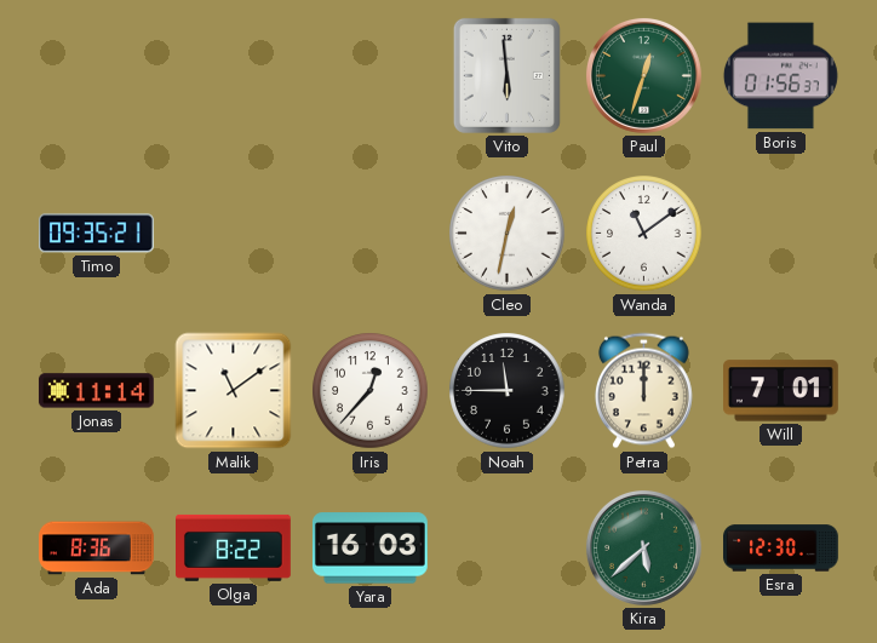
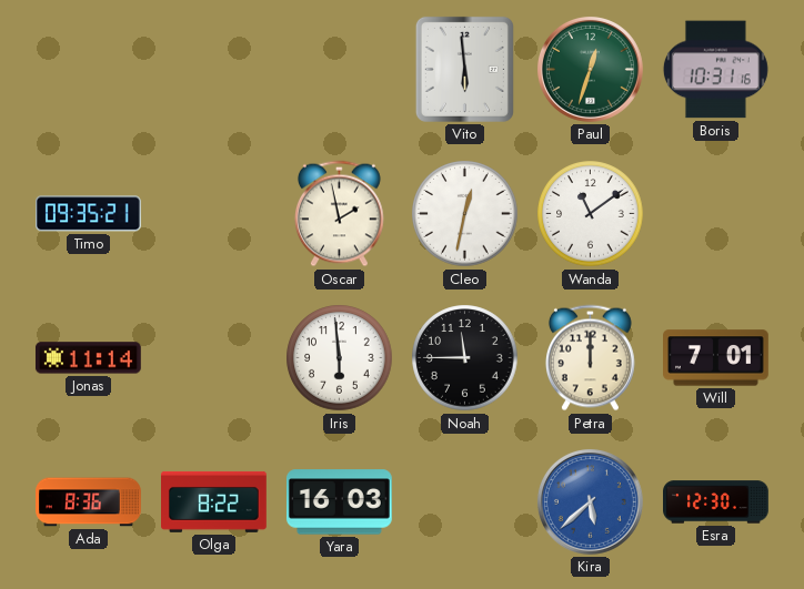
Boris: 01:56 -> 10:31 (715, 70)
Oscar: none -> 1:58 (339, 214)
Malik: 11:09 -> none (234, 391)
Iris: 12:37 -> 5:59 (340, 358)
Kira dial: green -> blue (590, 501)
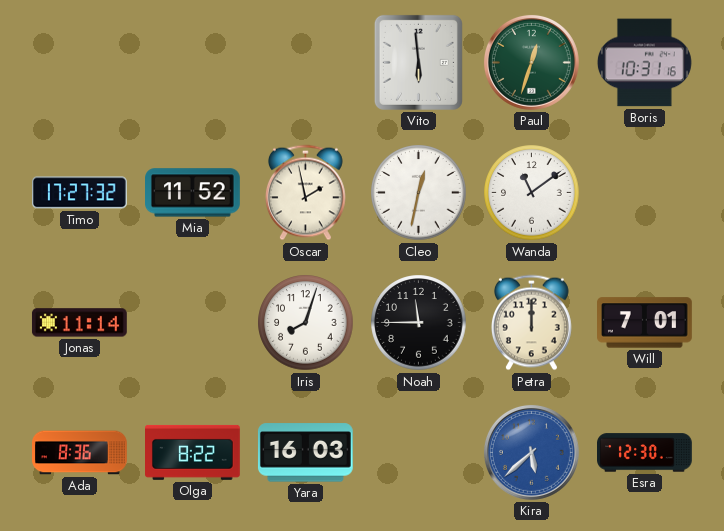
Timo: 09:35 -> 17:27 (80, 193)
Mia: none -> 11:52 (193, 193)
Iris: 5:59 -> 8:03 (306, 323)
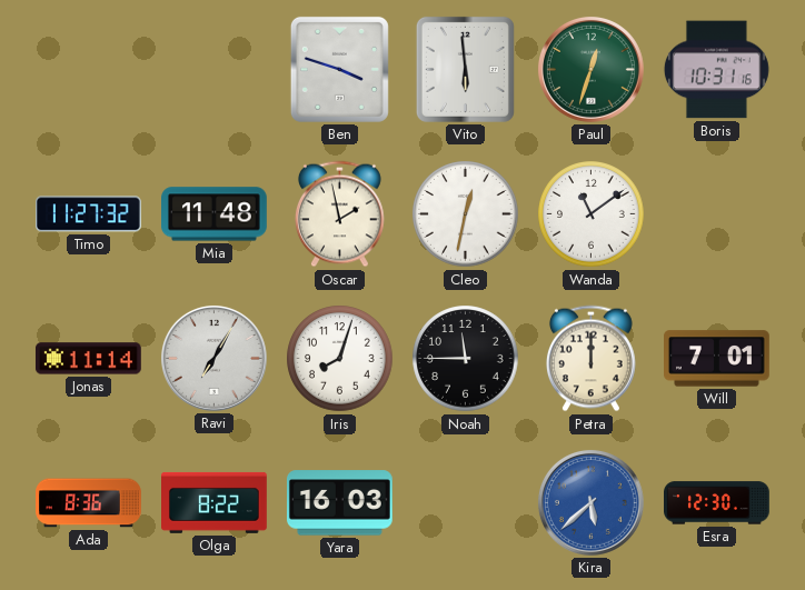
Ben: none -> 3:48 (339, 69)
Timo: 17:27 -> 11:27 (89, 214)
Mia: 11:52 -> 11:48 (215, 214)
Ravi: none -> 7:05 (213, 358)
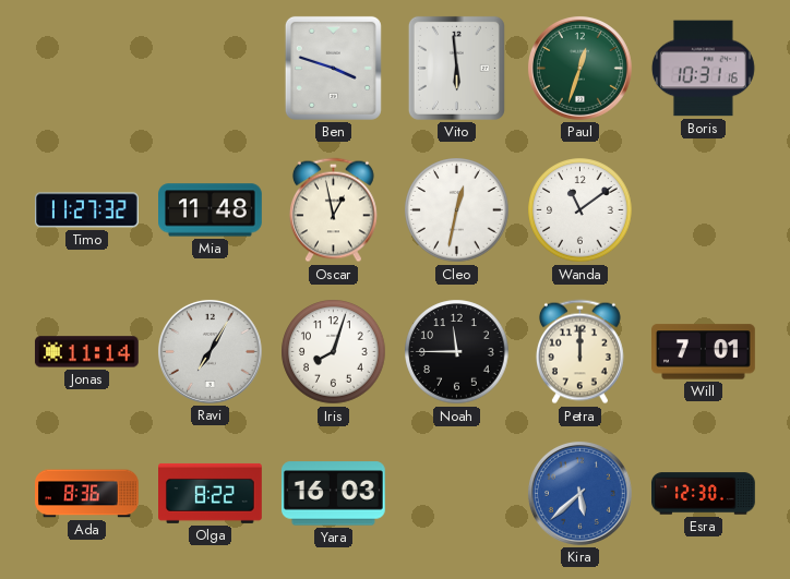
Oscar: 1:58 -> 12:58 (333, 210)
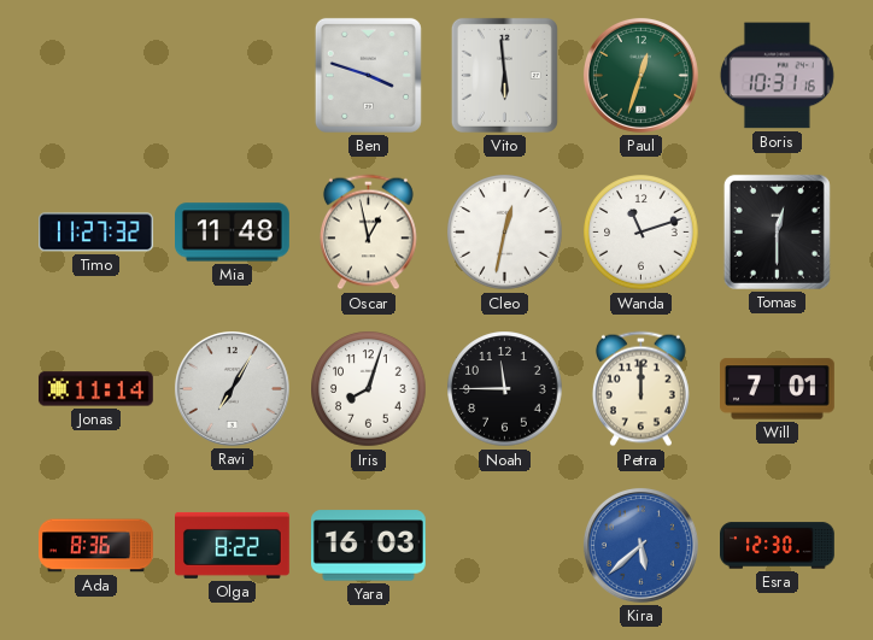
Wanda: 11:09 -> 11:12 (641, 233)
Tomas: none -> 12:30 (777, 231)
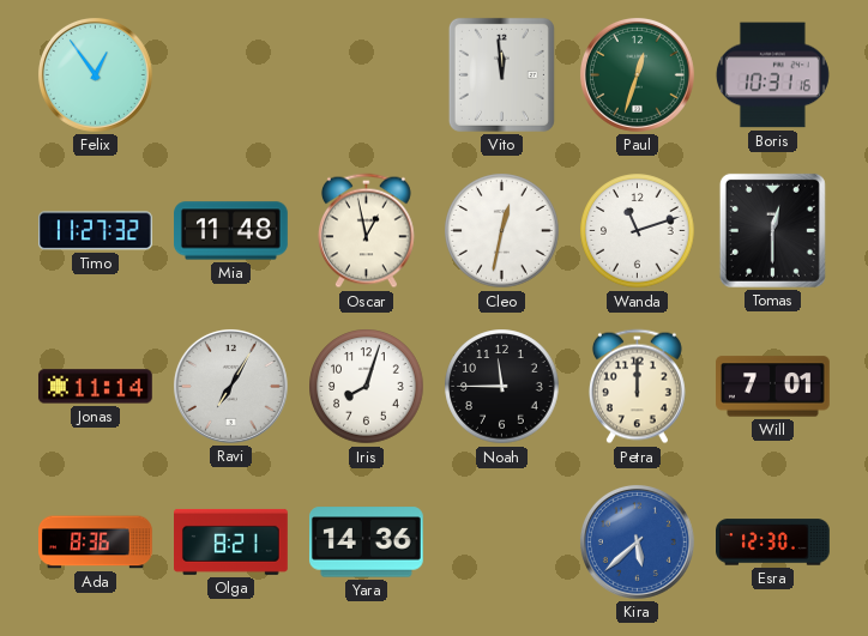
Felix: none -> 12:54 (95, 74)
Ben: 3:48 -> none (368, 75)
Vito: 5:59 -> 11:59 (501, 74)
Olga: 8:22 -> 8:21 (231, 541)
Yara: 16:03 -> 14:36 (366, 543)
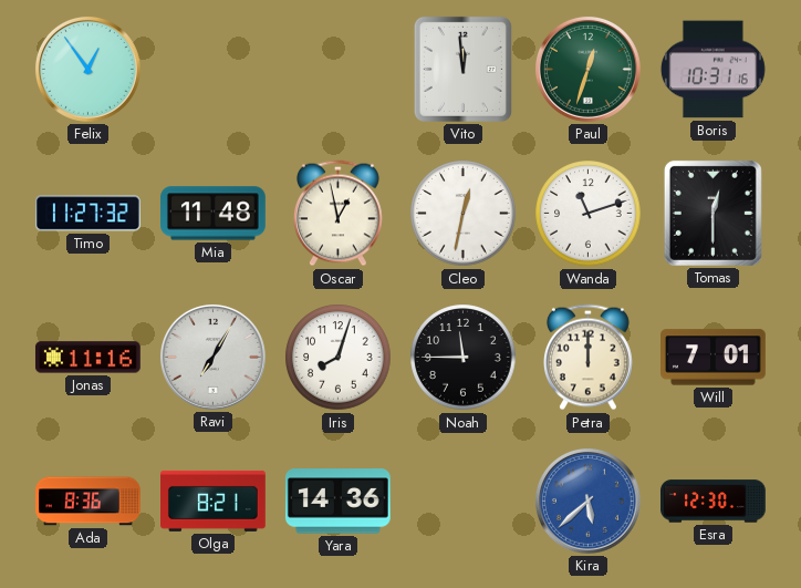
Jonas: 11:14 -> 11:16 (87, 358)
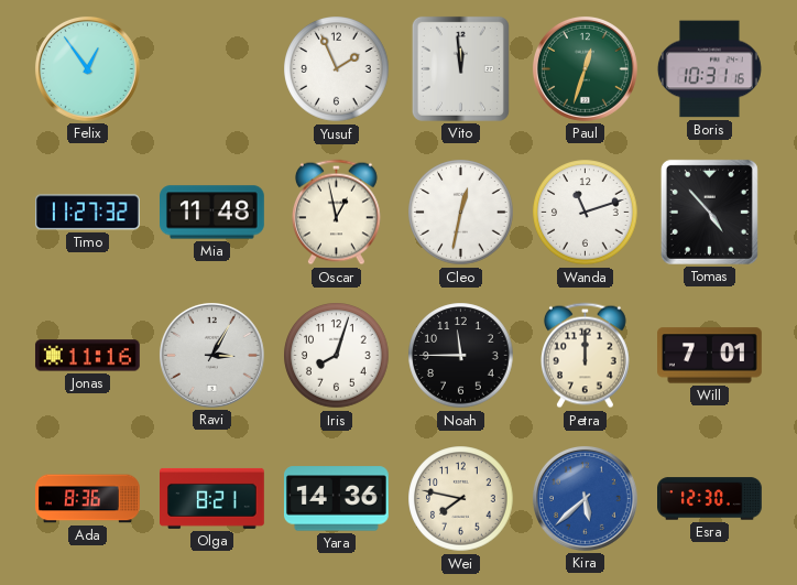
Yusuf: none -> 1:56 (337, 69)
Tomas: 12:30 -> 4:53 (709, 212)
Ravi: 7:05 -> 3:05 (211, 355)
Wei: none -> 7:47 (461, 499)
